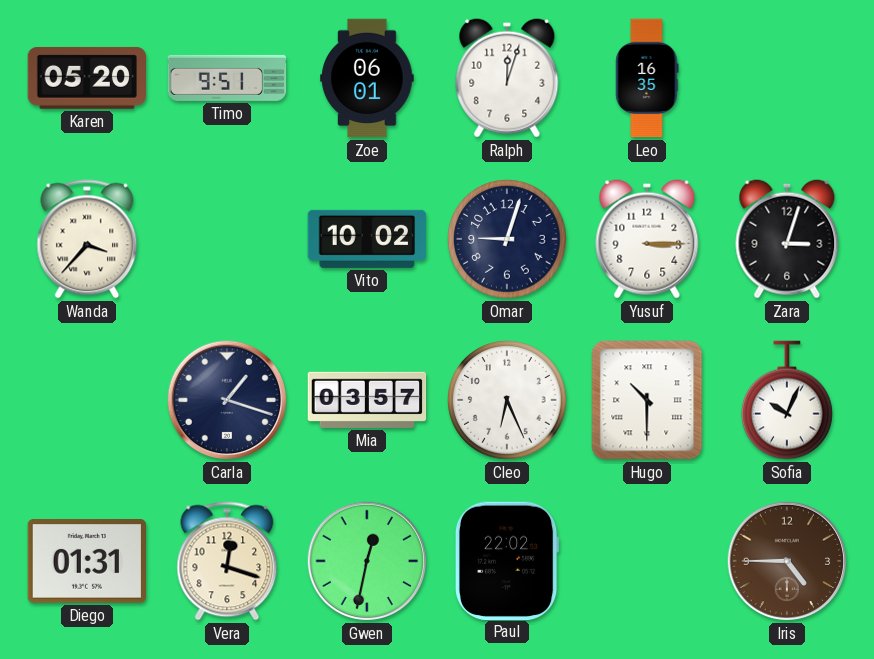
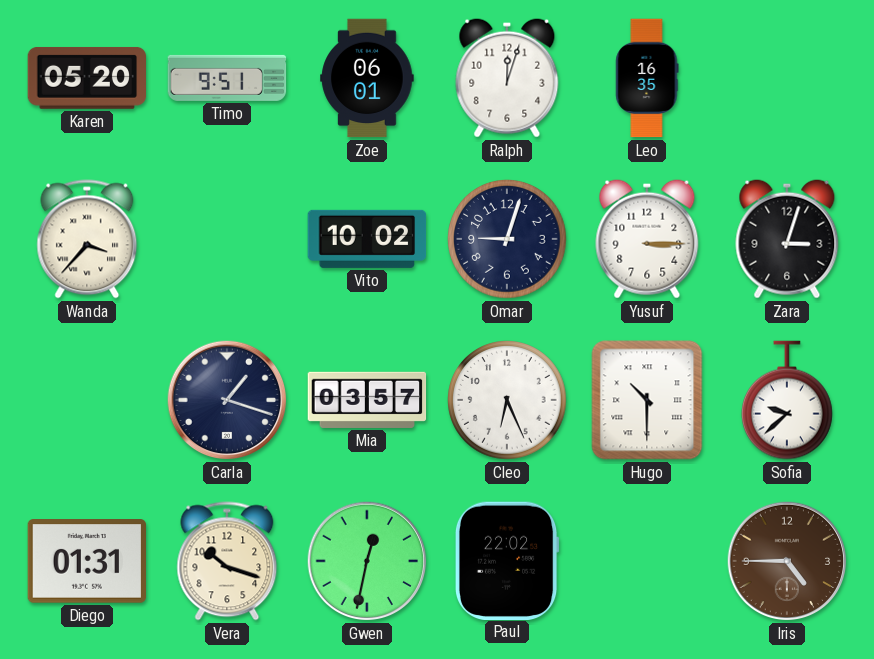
Sofia: 10:04 -> 9:38 (788, 400)
Vera: 12:18 -> 10:18 (227, 561)
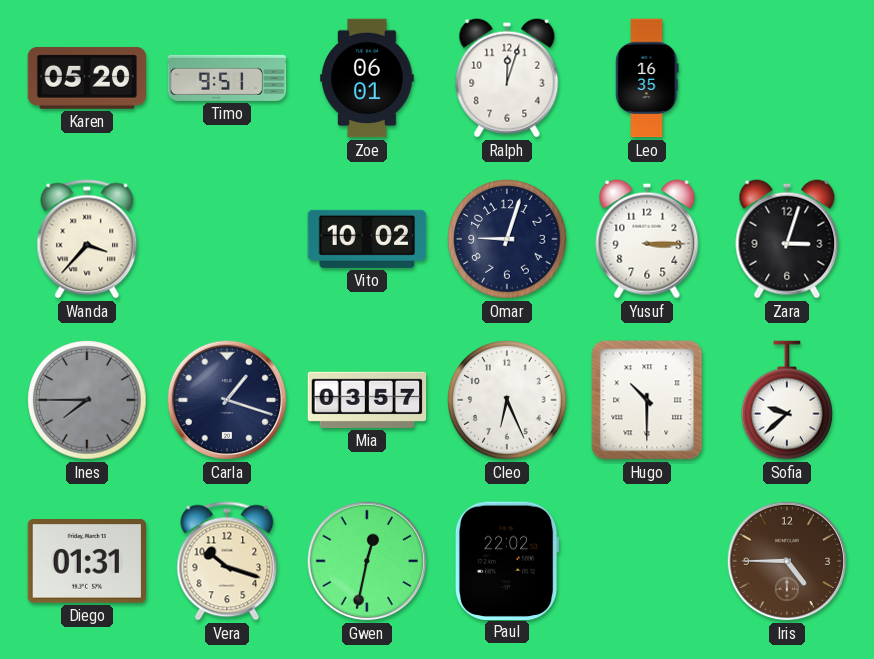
Ines: none -> 7:45 (87, 400)
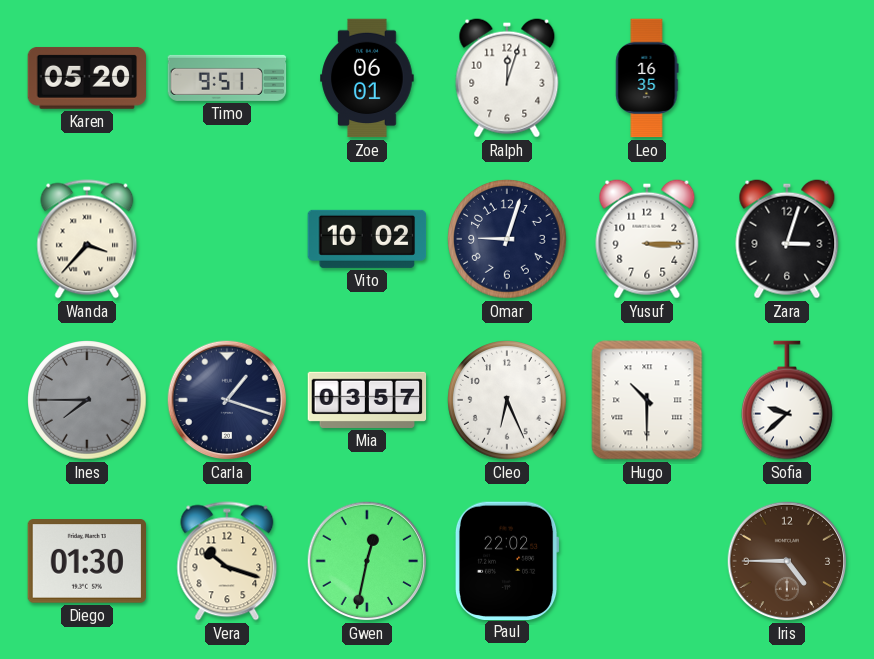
Diego: 01:31 -> 01:30 (87, 561)
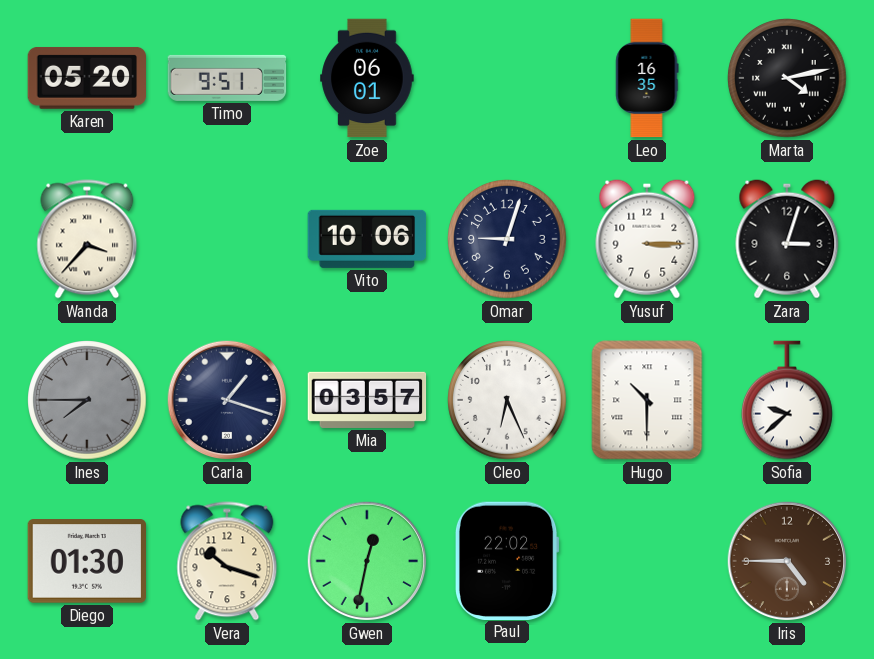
Ralph: 12:03 -> none (507, 78)
Marta: none -> 4:13 (787, 78)
Vito: 10:02 -> 10:06 (367, 239)
